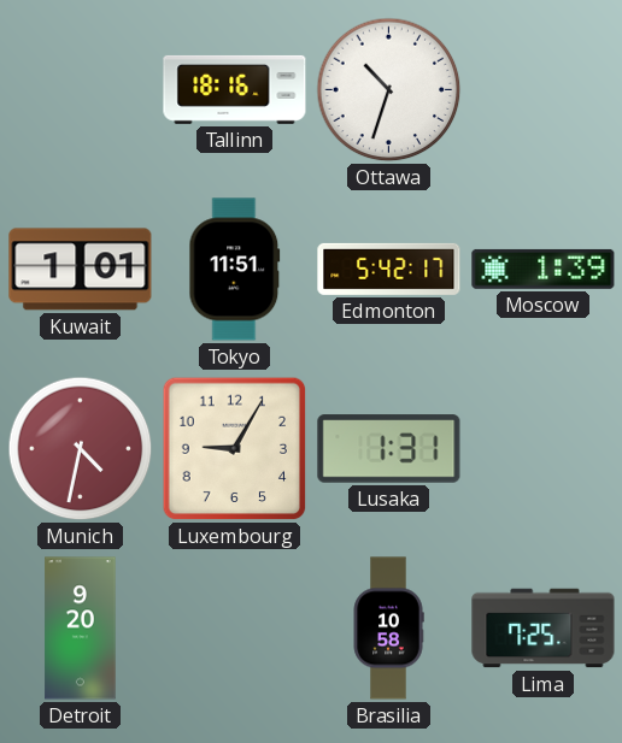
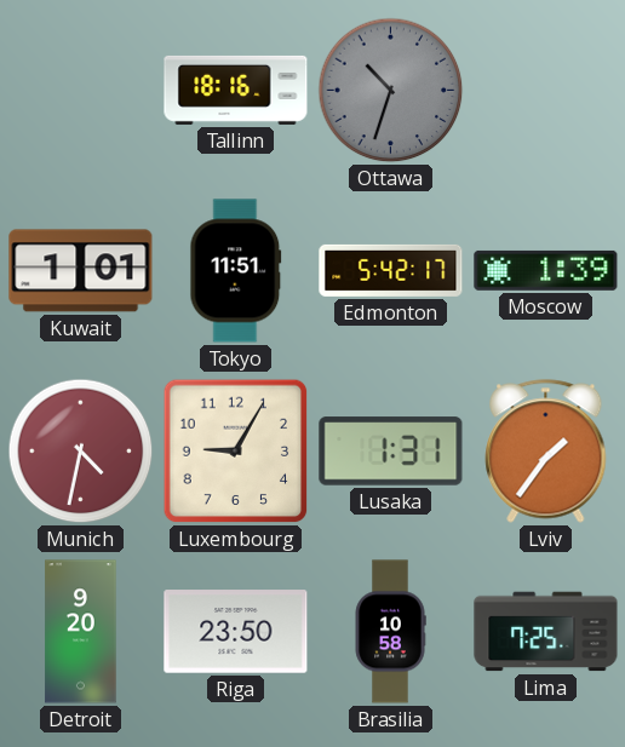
Ottawa dial: white -> grey (391, 91)
Lviv: none -> 1:36 (546, 452)
Riga: none -> 23:50 (236, 632)
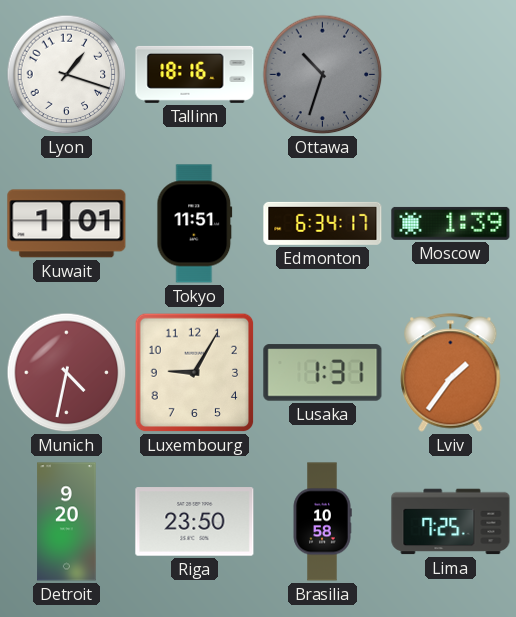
Lyon: none -> 1:18 (67, 75)
Edmonton: 5:42 -> 6:34 (323, 223)
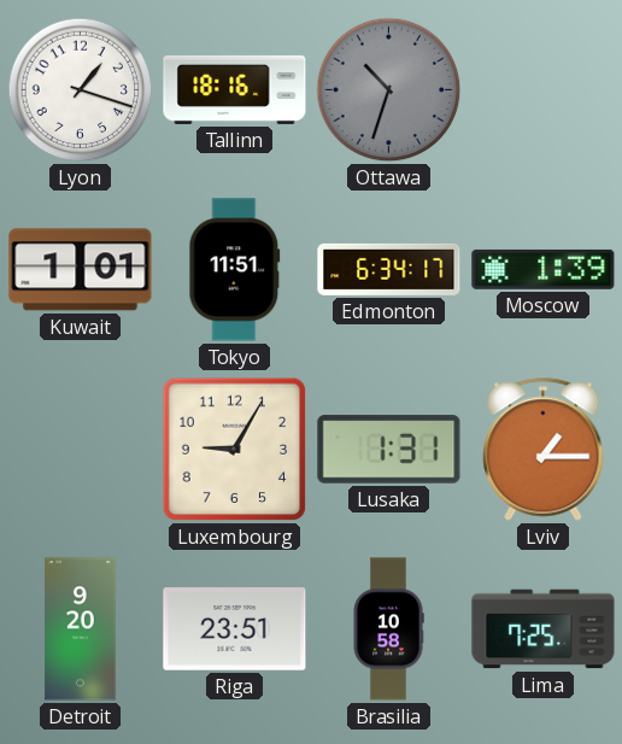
Munich: 4:32 -> none (67, 373)
Lviv: 1:36 -> 1:15 (544, 450)
Riga: 23:50 -> 23:51 (235, 629)
